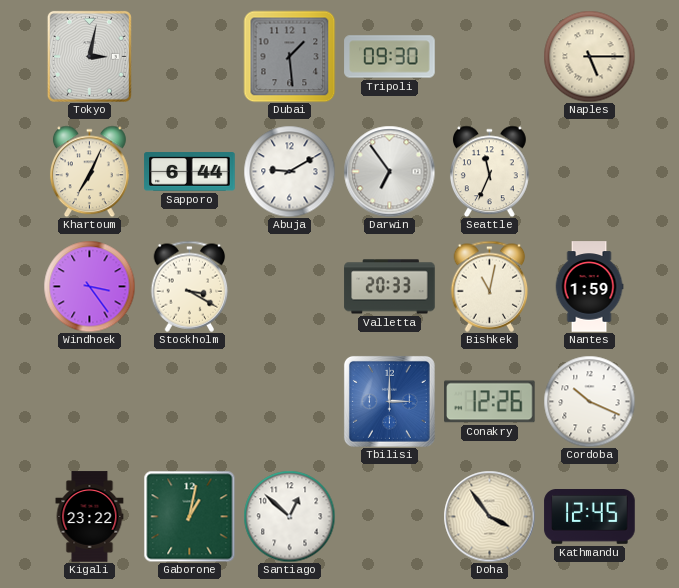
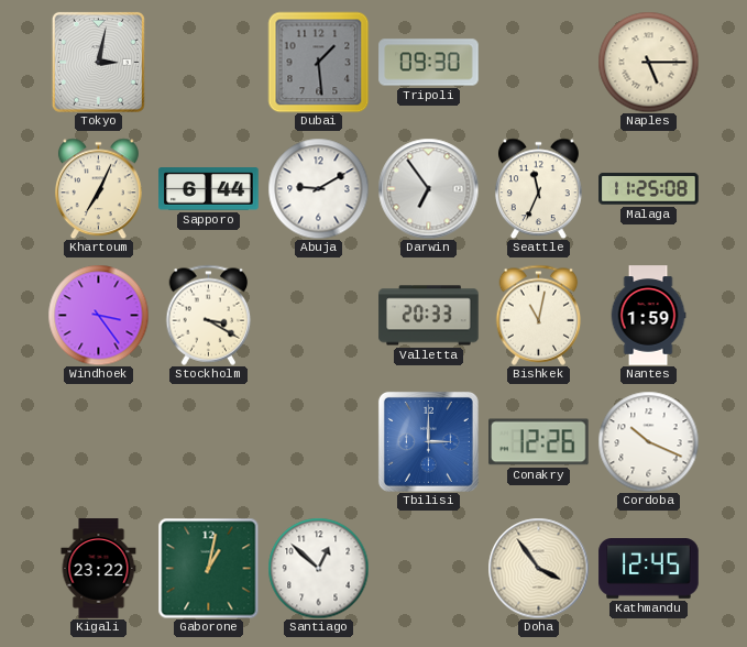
Malaga: none -> 11:25 (649, 189)
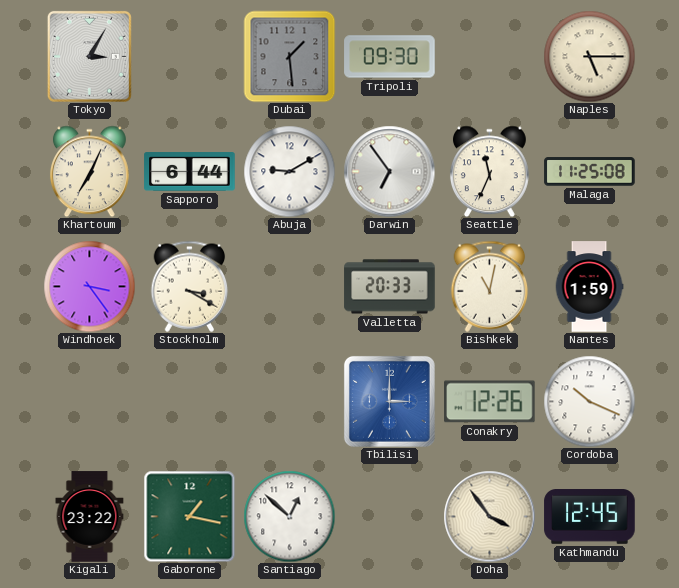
Tokyo: 3:02 -> 3:05 (89, 56)
Gaborone: 1:02 -> 1:17 (189, 516)
